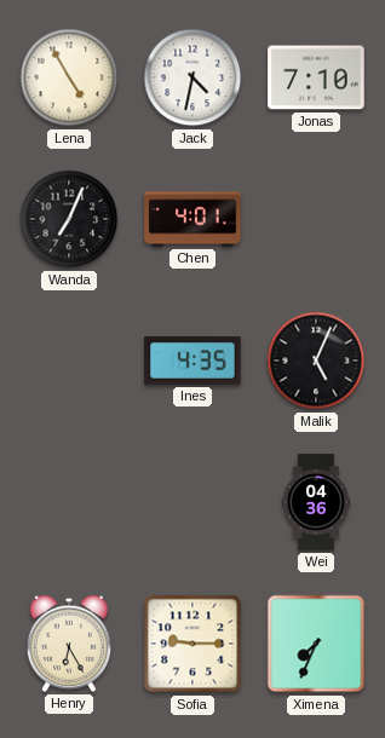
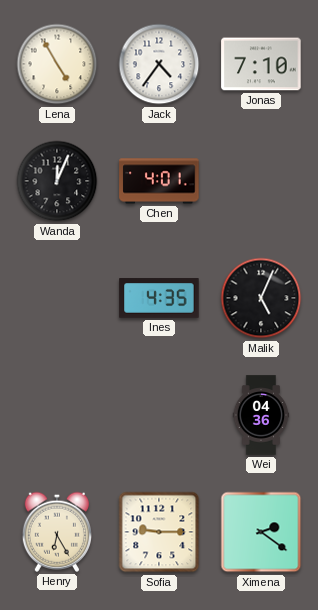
Jack: 4:32 -> 4:36 (159, 64)
Wanda: 7:04 -> 12:04 (57, 181)
Ximena: 7:34 -> 2:21 (261, 532)
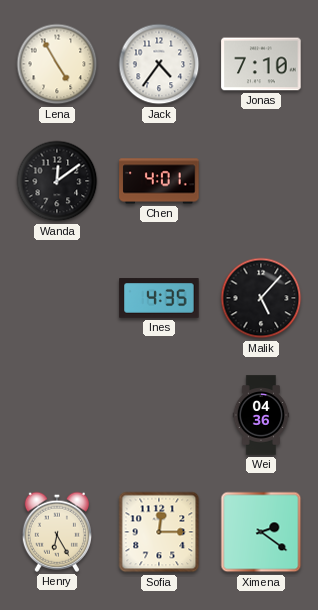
Wanda: 12:04 -> 12:09 (57, 181)
Malik: 5:04 -> 5:07 (261, 298)
Sofia: 9:15 -> 12:15 (159, 532)
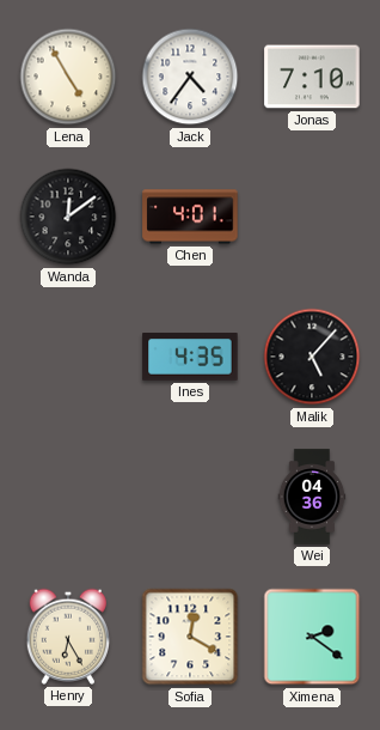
Sofia: 12:15 -> 12:20 (190, 637)
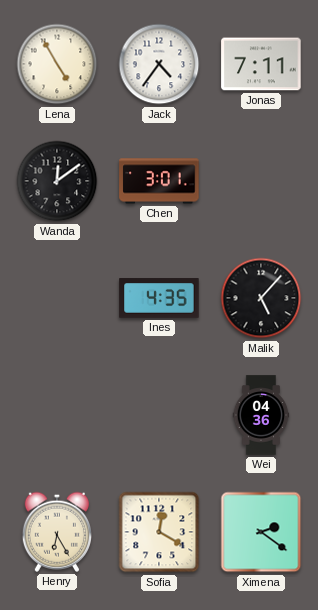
Jonas: 7:10 -> 7:11 (261, 64)
Chen: 4:01 -> 3:01 (159, 181)
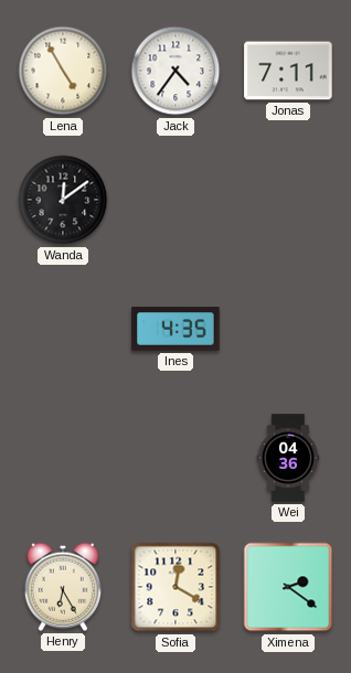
Chen: 3:01 -> none (159, 181)
Malik: 5:07 -> none (261, 298)
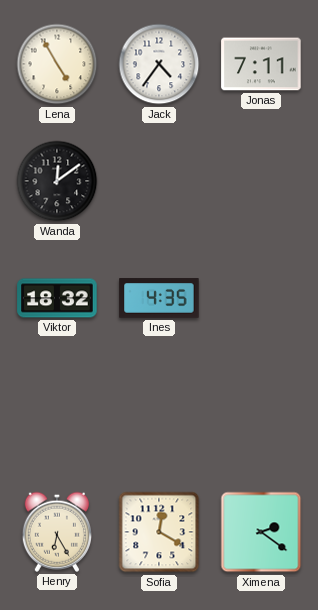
Viktor: none -> 18:32 (57, 298)
Wei: 04:36 -> none (288, 458)
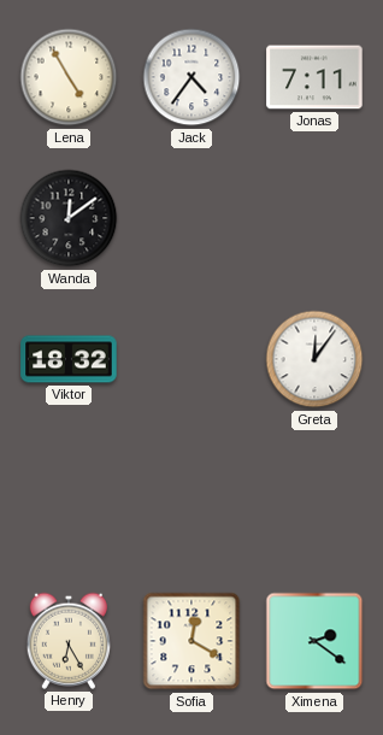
Ines: 4:35 -> none (159, 298)
Greta: none -> 12:06 (314, 359)
